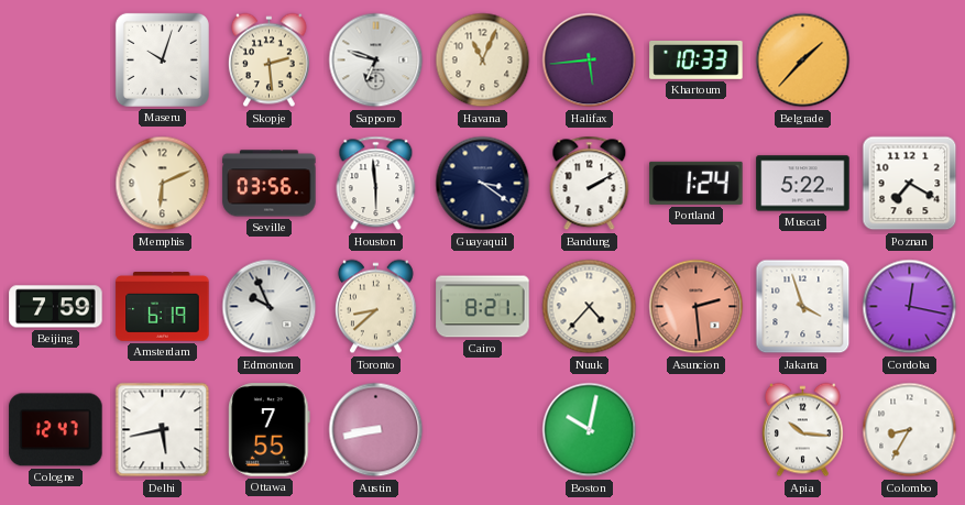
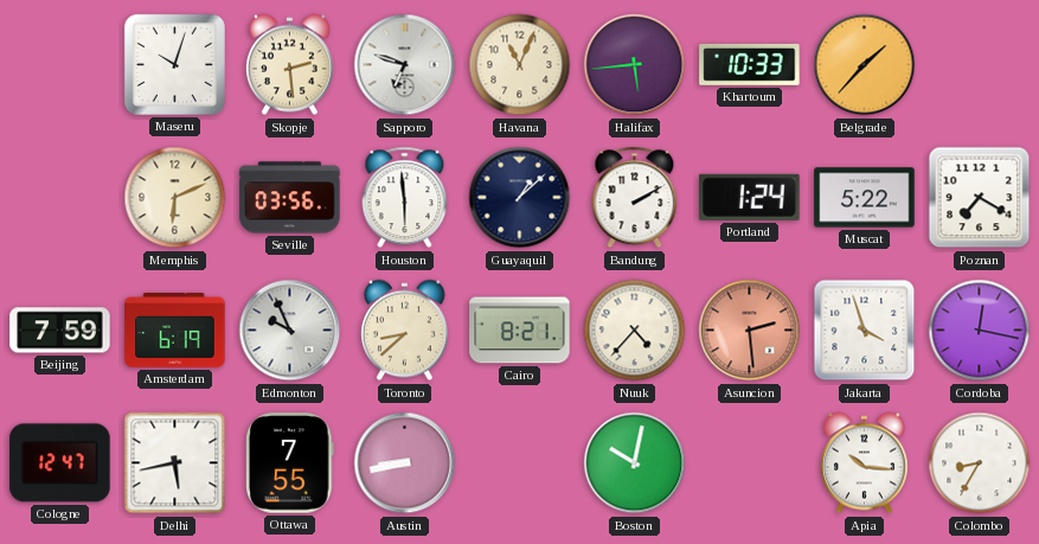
Guayaquil: 3:21 -> 1:08 (520, 198)
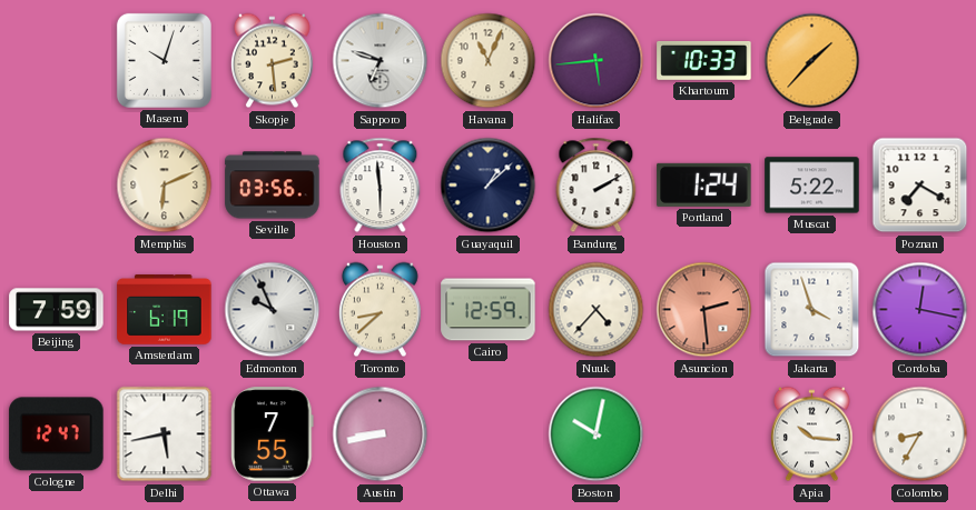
Cairo: 8:21 -> 12:59 (489, 310)
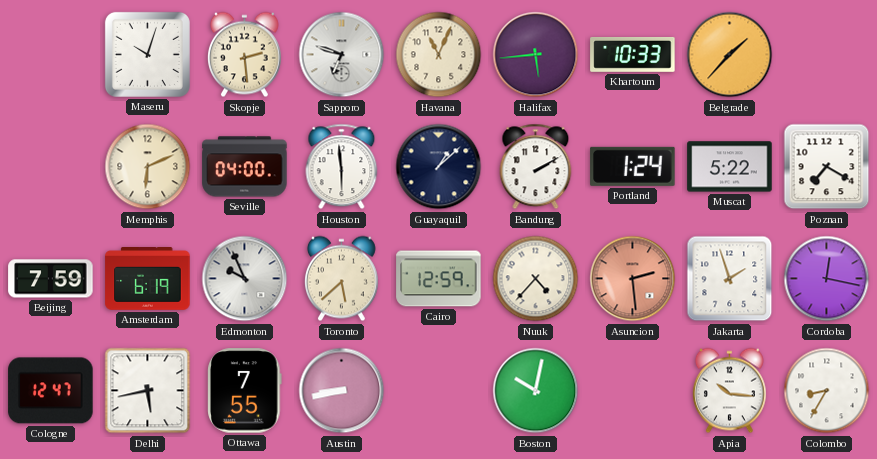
Seville: 03:56 -> 04:00 (245, 167)
Toronto: 8:38 -> 5:38 (341, 279)
Jakarta: 3:57 -> 1:57 (730, 279)
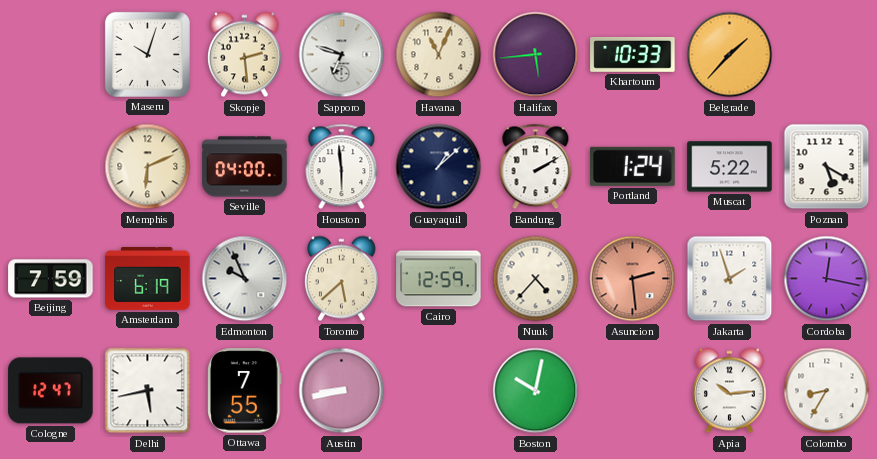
Poznan: 7:20 -> 5:20 (827, 167)
Apia: 10:16 -> 10:14 (729, 391)
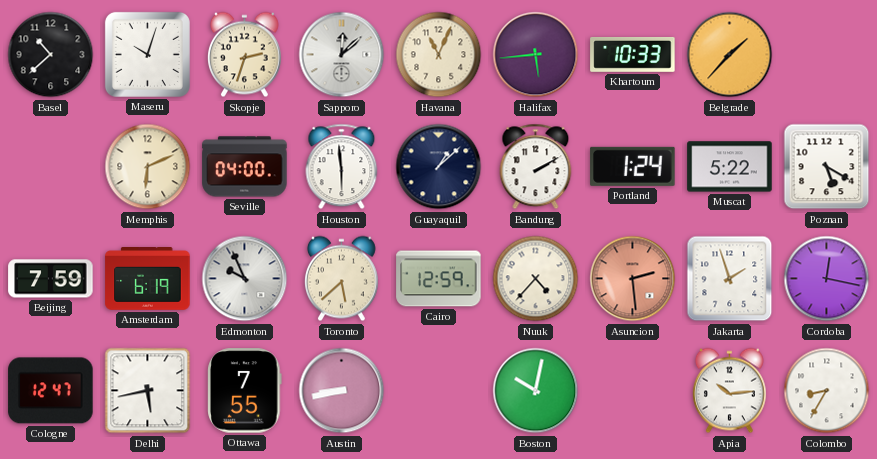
Basel: none -> 10:38 (51, 55)
Skopje: 2:29 -> 2:33 (244, 55)
Sapporo: 6:48 -> 12:08 (342, 55)
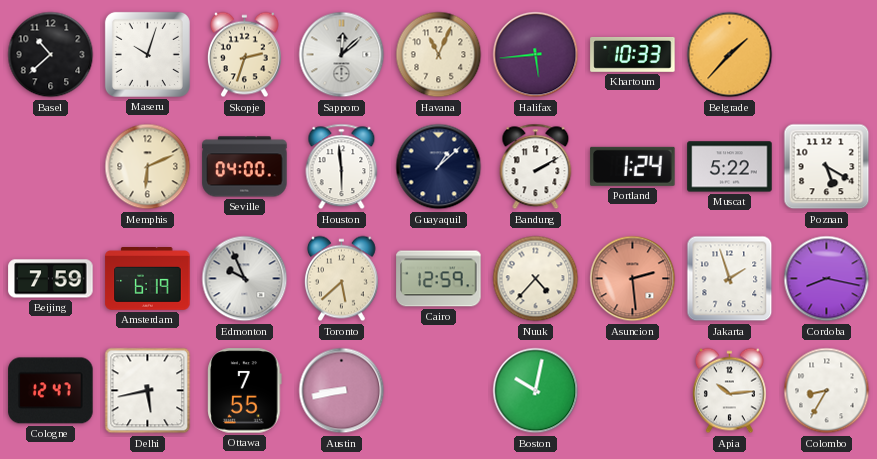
Cordoba: 12:17 -> 8:17 (827, 279)
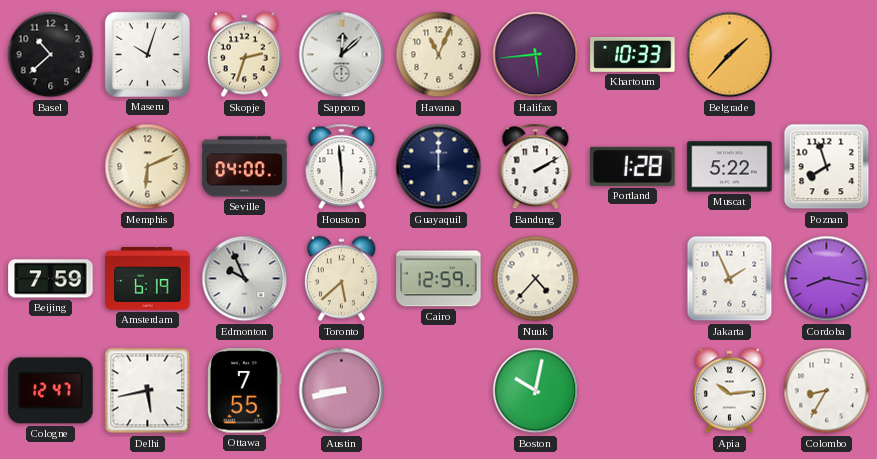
Guayaquil: 1:08 -> 12:00 (439, 167)
Portland: 1:24 -> 1:28 (633, 166)
Poznan: 5:20 -> 7:57 (827, 167)
Asuncion: 2:29 -> none (633, 279)
Jakarta: 1:57 -> 1:56 (730, 279)
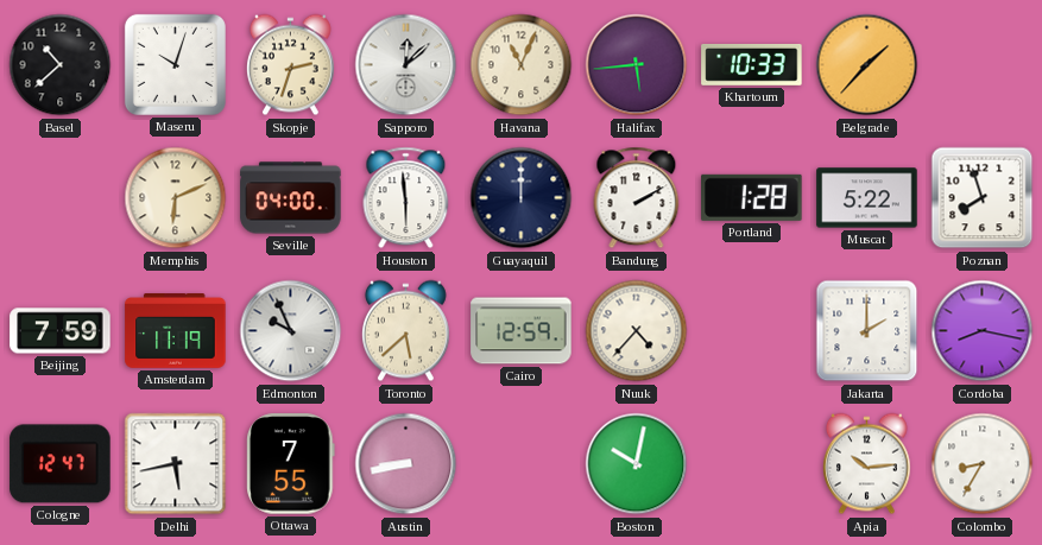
Amsterdam: 6:19 -> 11:19 (176, 331)
Jakarta: 1:56 -> 2:00 (867, 331)
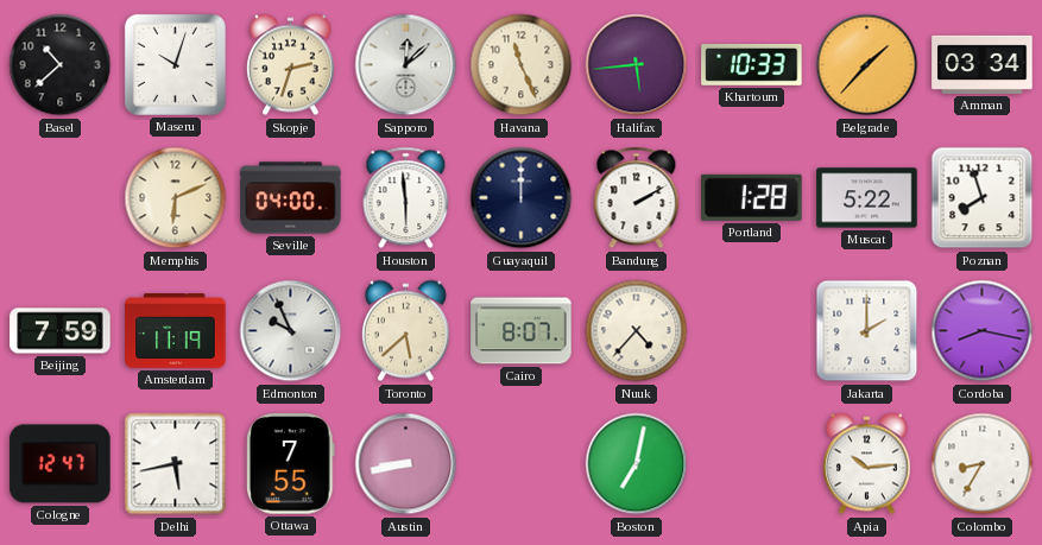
Havana: 11:04 -> 11:26 (522, 65)
Amman: none -> 03:34 (983, 64)
Cairo: 12:59 -> 8:07 (522, 331)
Boston: 10:02 -> 7:02 (637, 464)
